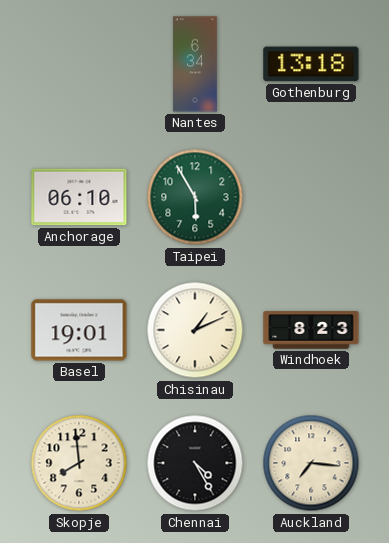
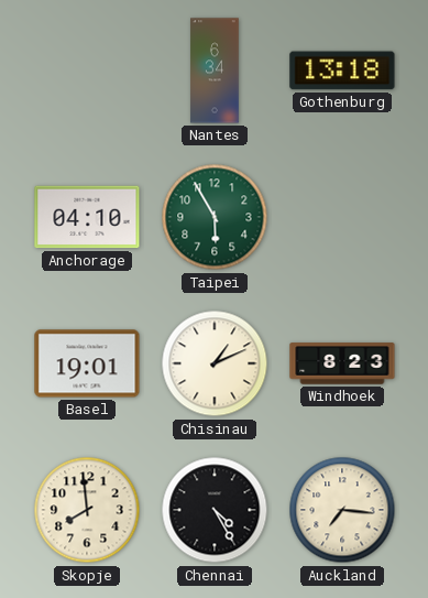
Anchorage: 06:10 -> 04:10 (87, 217)
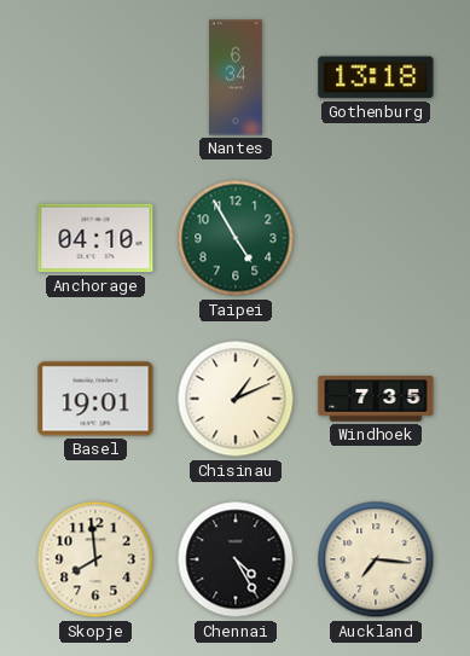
Taipei: 5:55 -> 4:55 (236, 238)
Windhoek: 8:23 -> 7:35 (376, 399)
